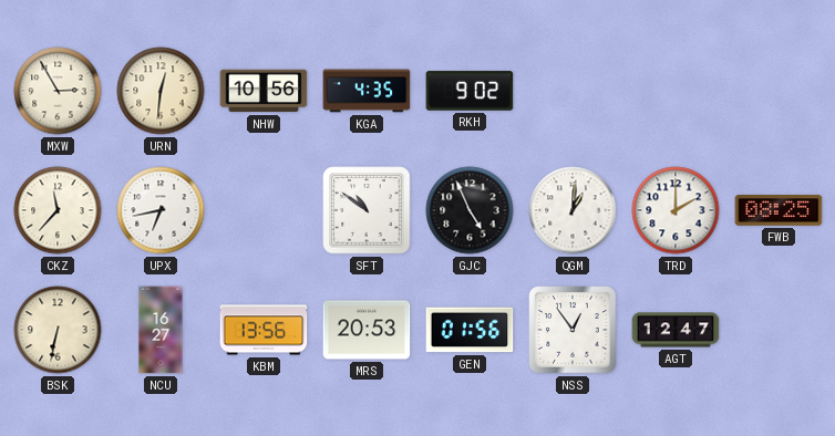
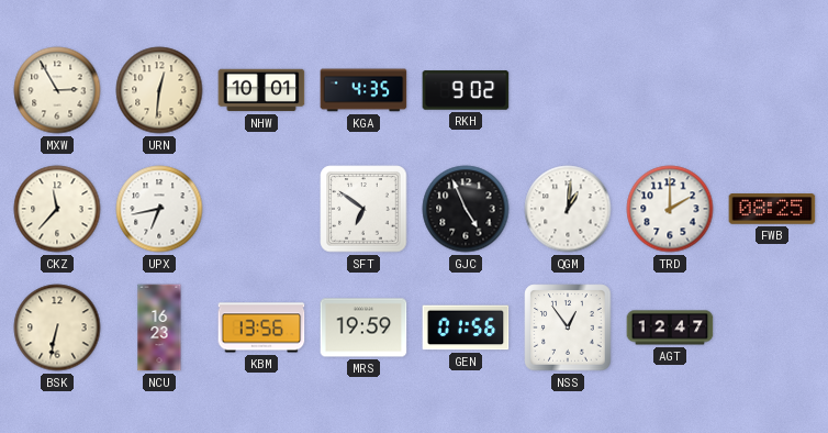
NHW: 10:56 -> 10:01 (261, 90)
SFT: 10:51 -> 6:51 (363, 209)
NCU: 16:27 -> 16:23 (159, 327)
MRS: 20:53 -> 19:59 (363, 327)
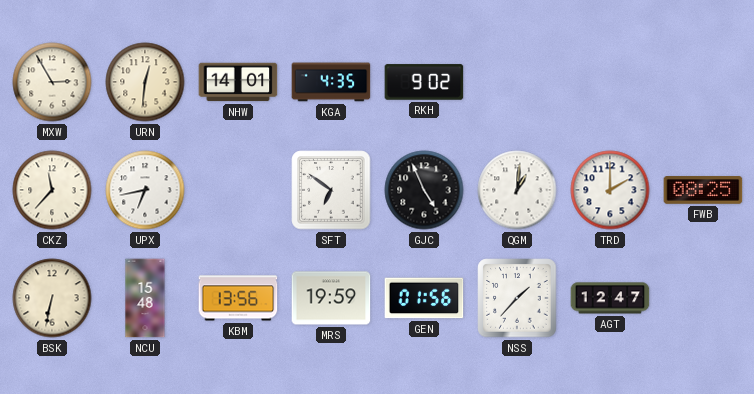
NHW: 10:01 -> 14:01 (238, 82)
NCU: 16:23 -> 15:48 (145, 298)
NSS: 12:54 -> 1:37 (517, 298)
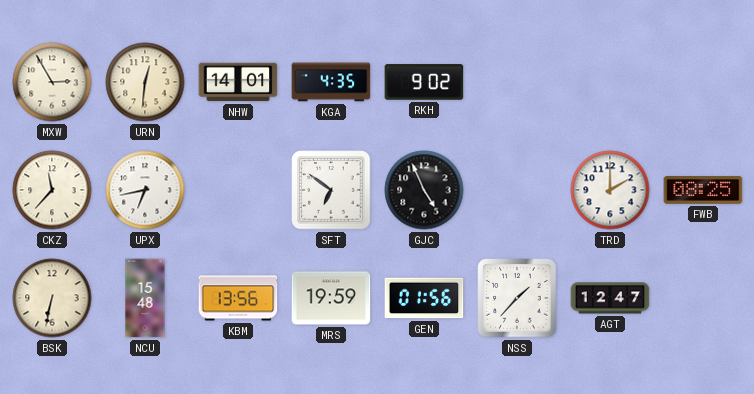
QGM: 1:01 -> none (517, 190)
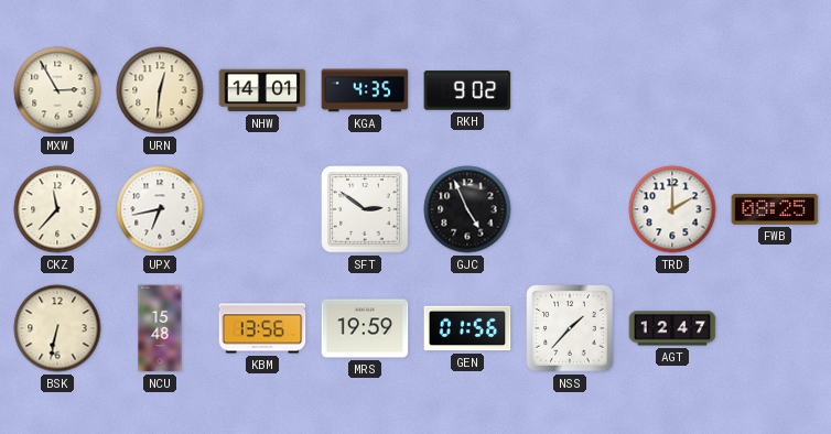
SFT: 6:51 -> 2:51 (365, 209)
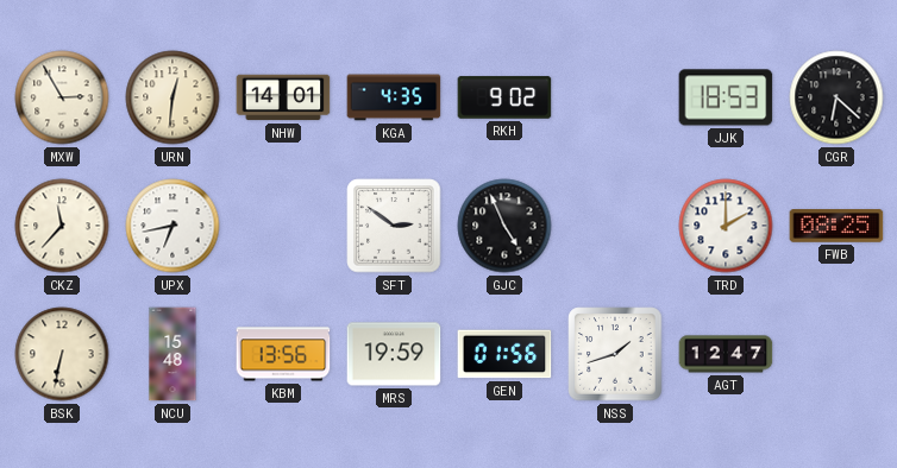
JJK: none -> 18:53 (726, 97)
CGR: none -> 6:22 (836, 97)
NSS: 1:37 -> 1:42 (615, 354)
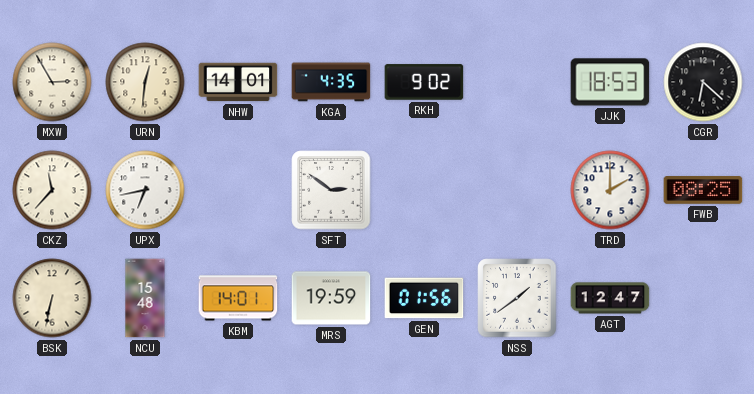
GJC: 4:56 -> none (504, 226)
KBM: 13:56 -> 14:01 (238, 298)
NSS: 1:42 -> 1:39 (517, 298)
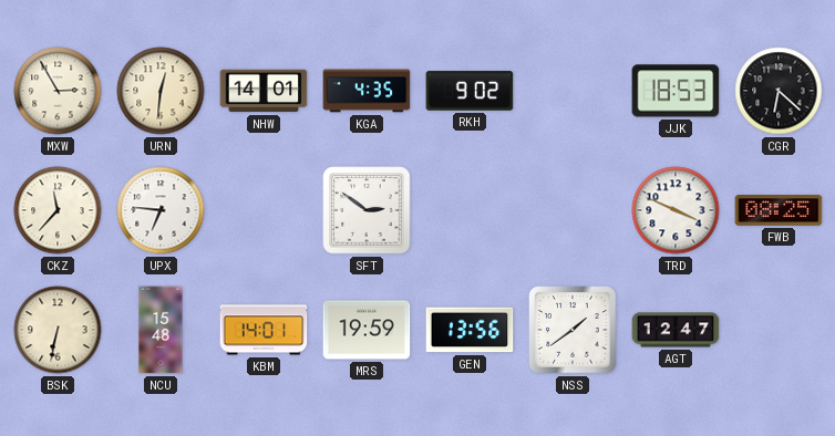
UPX: 6:43 -> 6:46 (161, 210)
TRD: 2:00 -> 3:49 (676, 210)
GEN: 01:56 -> 13:56 (470, 330)
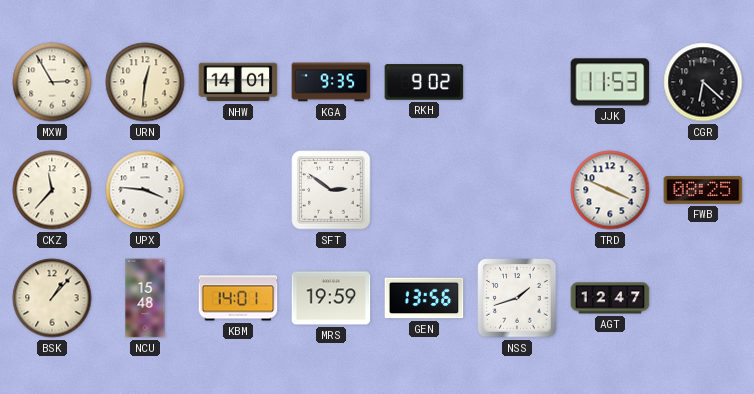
KGA: 4:35 -> 9:35 (331, 82)
JJK: 18:53 -> 11:53 (610, 82)
UPX: 6:46 -> 3:46 (145, 190)
BSK: 6:32 -> 1:07 (52, 298)
NSS: 1:39 -> 1:42 (517, 298)
